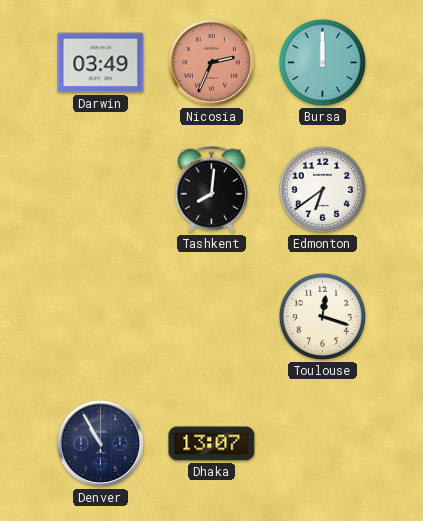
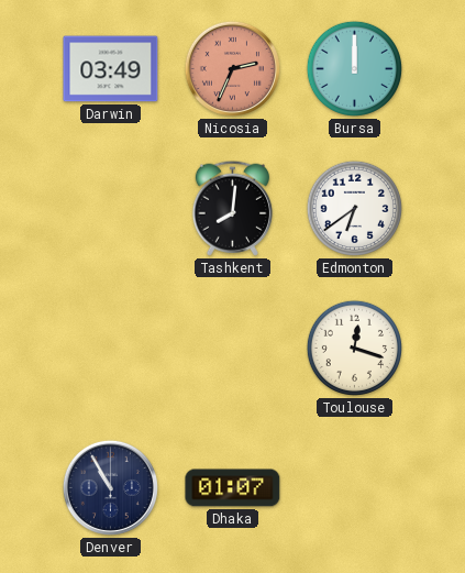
Dhaka: 13:07 -> 01:07 (233, 488)
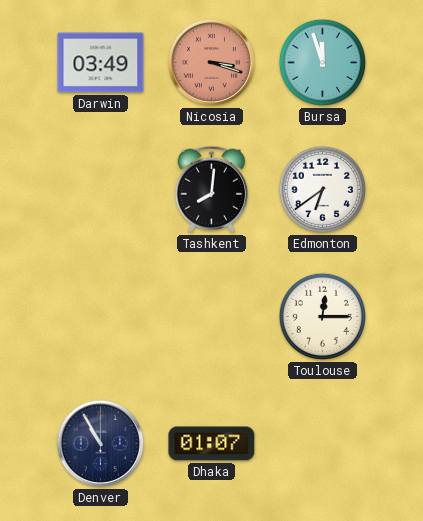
Nicosia: 2:34 -> 3:18 (211, 62)
Bursa: 12:00 -> 11:57 (322, 62)
Toulouse: 12:18 -> 12:15 (322, 316)
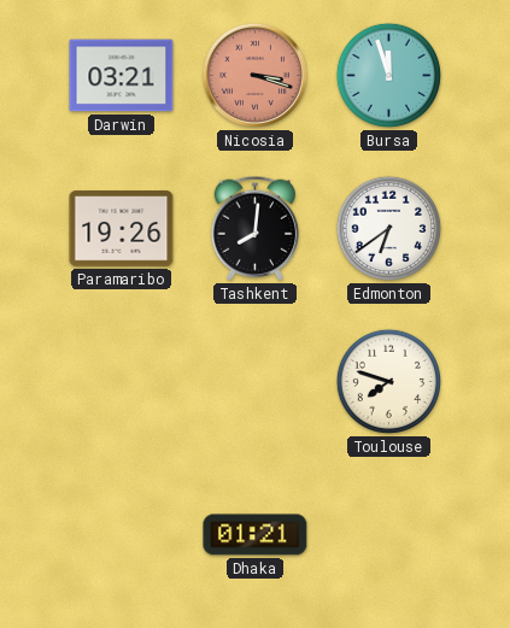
Darwin: 03:49 -> 03:21 (122, 76)
Paramaribo: none -> 19:26 (122, 229)
Toulouse: 12:15 -> 7:48 (388, 381)
Denver: 10:55 -> none (100, 443)
Dhaka: 01:07 -> 01:21 (256, 535)
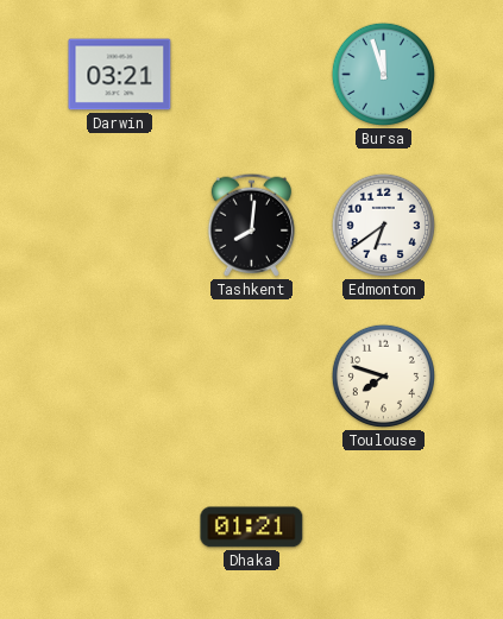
Nicosia: 3:18 -> none (254, 75)
Paramaribo: 19:26 -> none (122, 229)
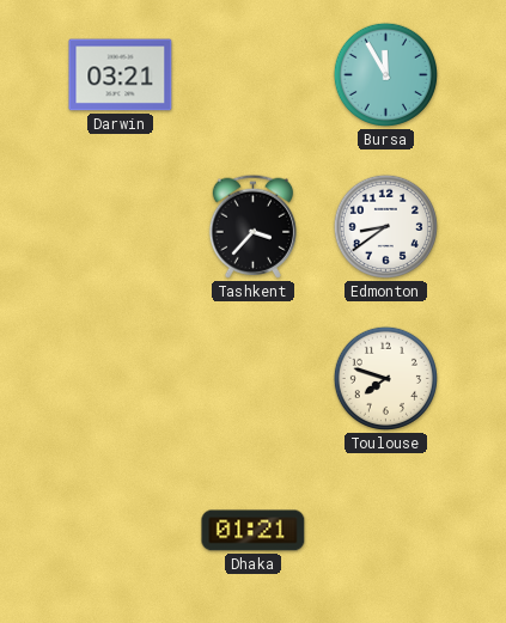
Bursa: 11:57 -> 11:55 (385, 74)
Tashkent: 8:01 -> 3:37 (252, 226)
Edmonton: 6:39 -> 8:39 (385, 226)
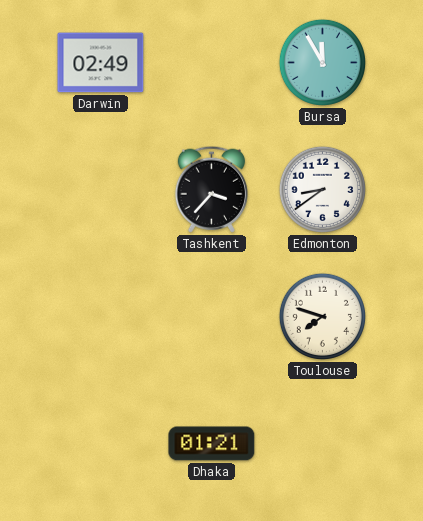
Darwin: 03:21 -> 02:49 (101, 63)
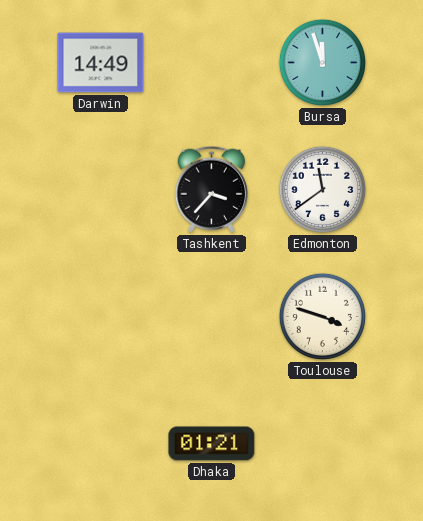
Darwin: 02:49 -> 14:49 (101, 63)
Bursa: 11:55 -> 11:57 (322, 62)
Edmonton: 8:39 -> 11:39 (322, 189)
Toulouse: 7:48 -> 3:48 (322, 316)
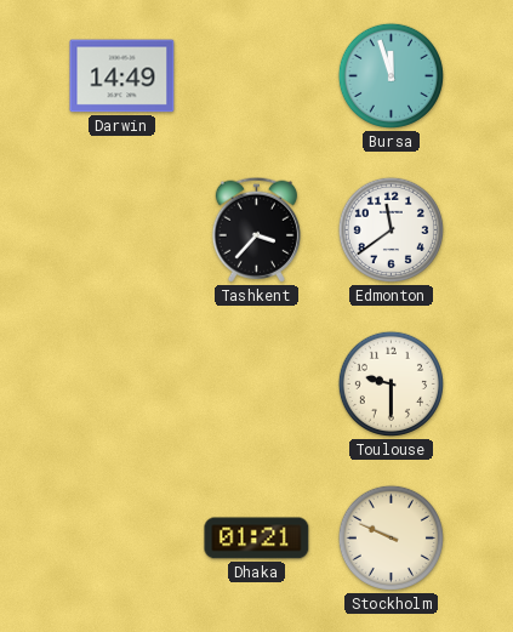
Toulouse: 3:48 -> 9:30 (391, 383)
Stockholm: none -> 9:49 (391, 537)
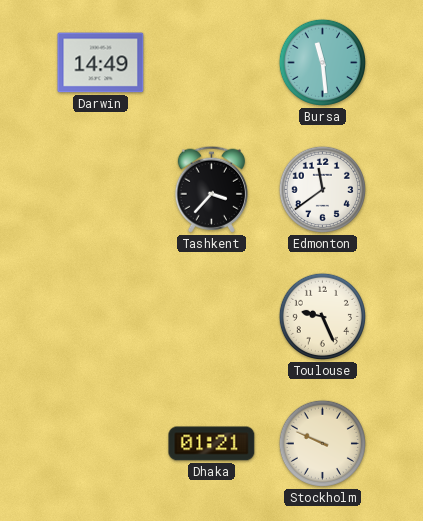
Bursa: 11:57 -> 11:29 (322, 62)
Toulouse: 9:30 -> 9:26 (322, 316)
